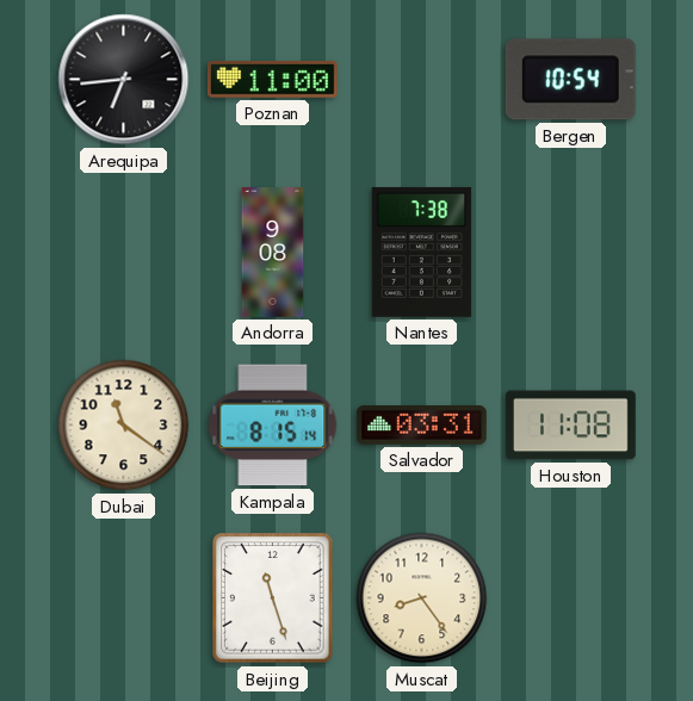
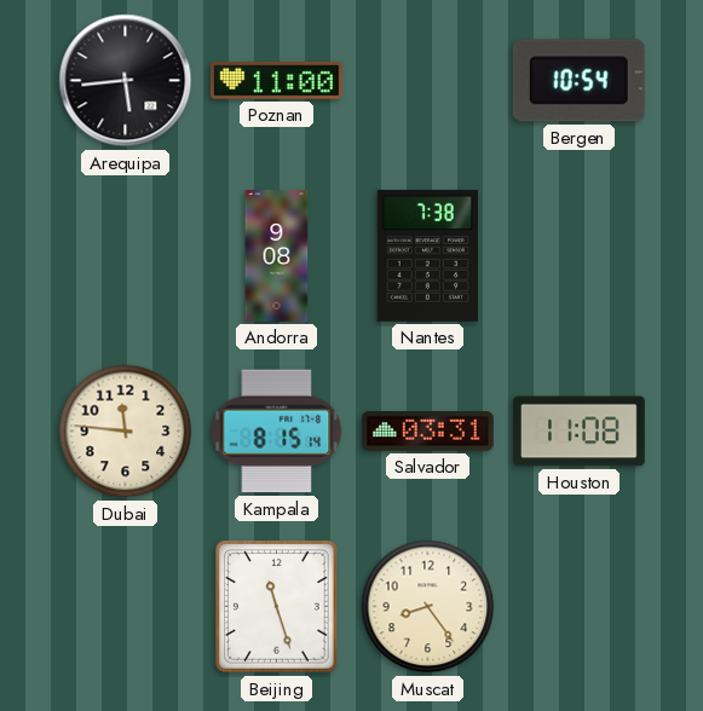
Arequipa: 6:44 -> 5:44 (126, 81)
Dubai: 11:21 -> 11:46 (126, 432)
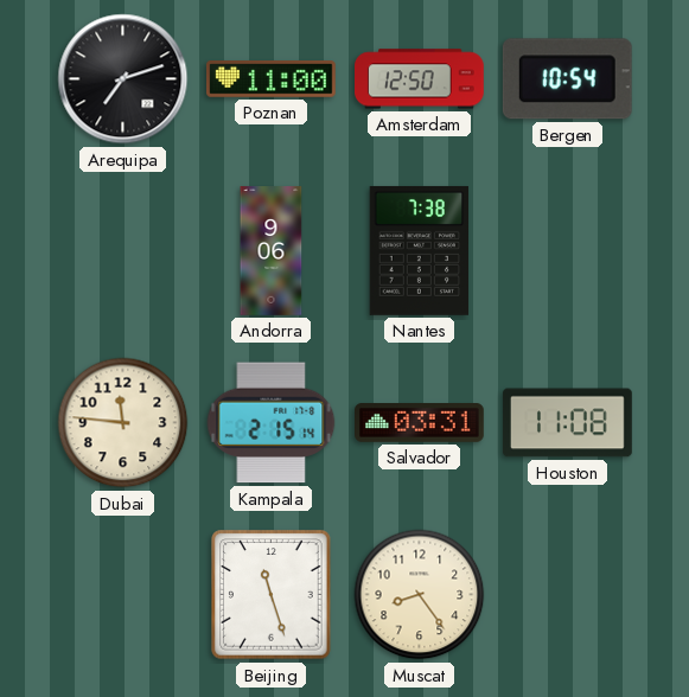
Arequipa: 5:44 -> 7:12 (123, 79)
Amsterdam: none -> 12:50 (420, 79)
Andorra: 9:08 -> 9:06 (272, 251)
Kampala: 8:15 -> 2:15 (272, 423)
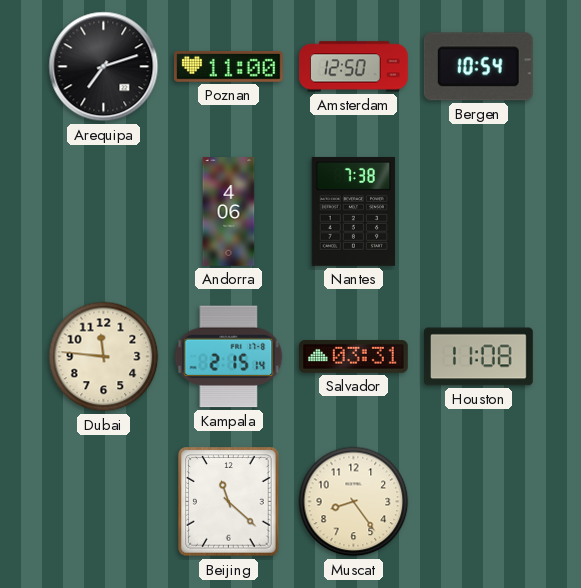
Andorra: 9:06 -> 4:06 (229, 212)
Beijing: 11:27 -> 11:22 (229, 502)
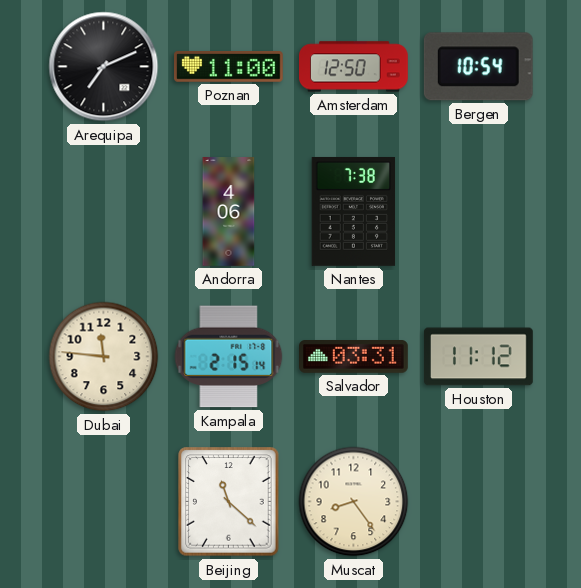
Arequipa: 7:12 -> 7:11 (104, 67)
Houston: 11:08 -> 11:12 (478, 357)
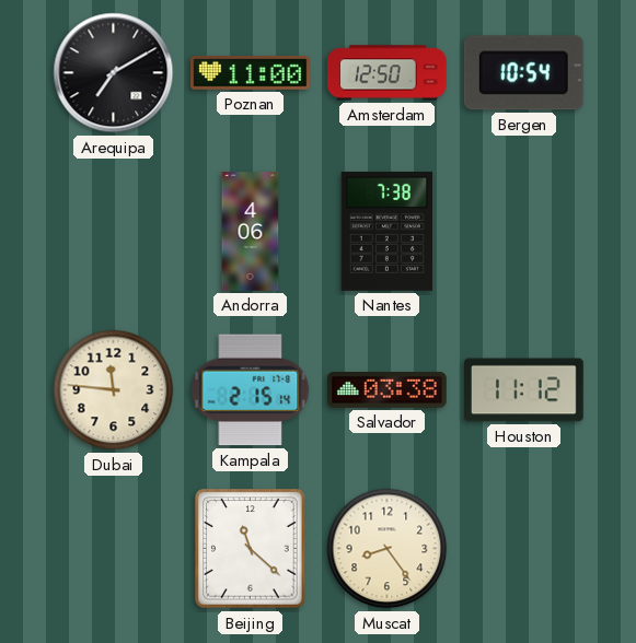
Arequipa: 7:11 -> 7:10 (114, 73)
Salvador: 03:31 -> 03:38 (388, 390)
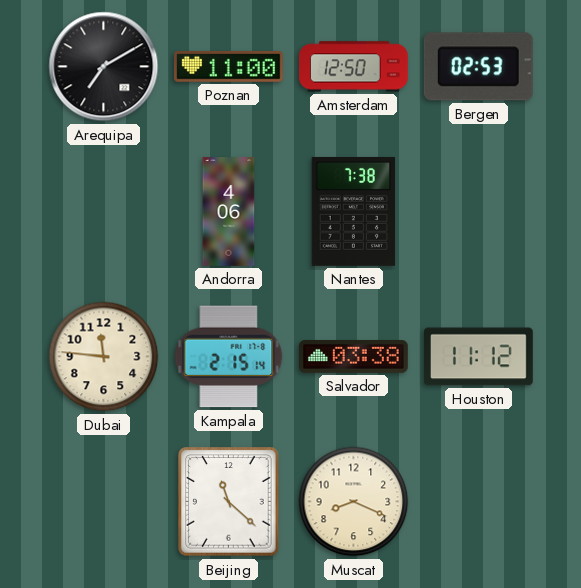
Bergen: 10:54 -> 02:53 (478, 67)
Muscat: 8:24 -> 8:19 (354, 502)
